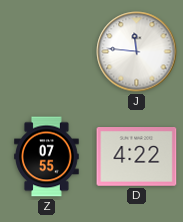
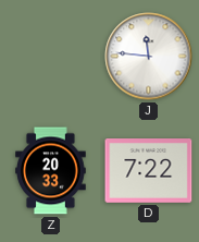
Z: 07:55 -> 20:33 (51, 171)
D: 4:22 -> 7:22 (149, 171)
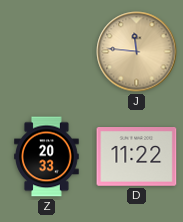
J dial: white -> champagne (137, 52)
D: 7:22 -> 11:22 (137, 157)
